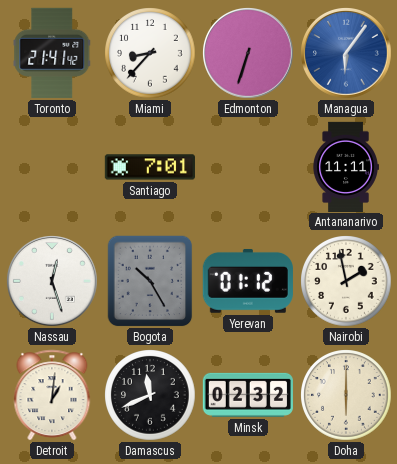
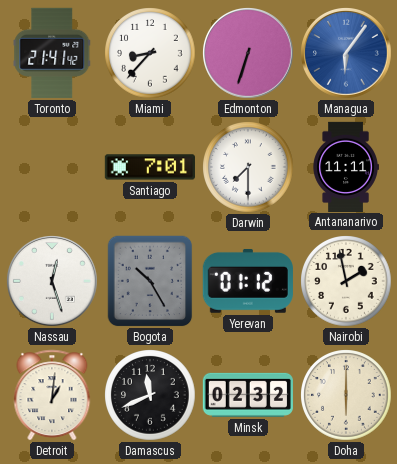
Darwin: none -> 7:30 (248, 167)
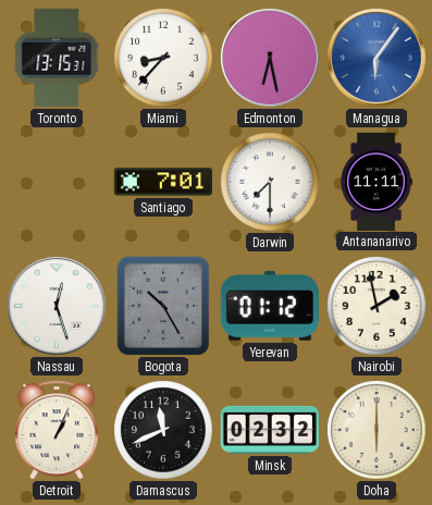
Toronto: 21:41 -> 13:15 (57, 58)
Edmonton: 6:33 -> 6:28 (271, 59)
Detroit: 1:01 -> 1:04 (57, 430)
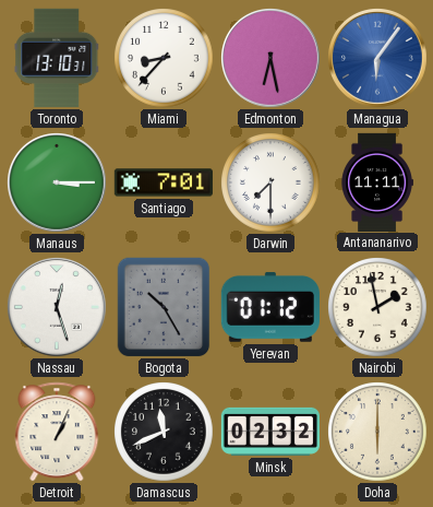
Toronto: 13:15 -> 13:10 (57, 58)
Manaus: none -> 3:15 (58, 184)
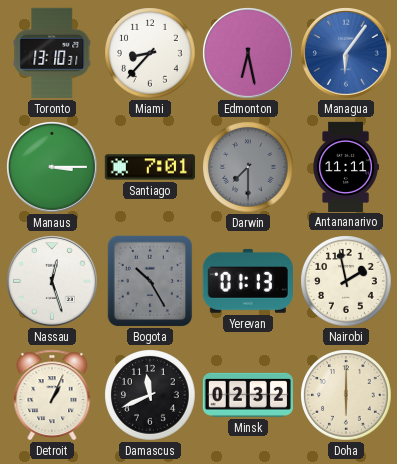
Darwin dial: white -> grey (248, 167)
Yerevan: 01:12 -> 01:13 (248, 281)
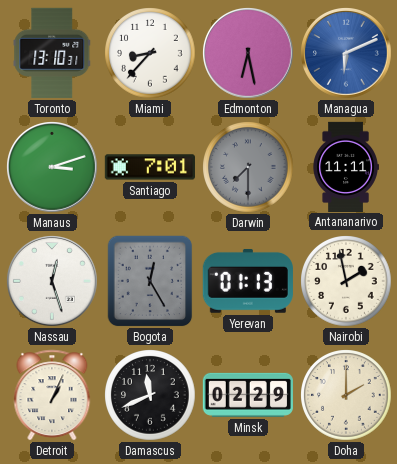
Managua: 6:06 -> 6:11 (347, 54)
Manaus: 3:15 -> 3:12 (53, 168)
Bogota: 10:25 -> 12:25 (150, 281)
Minsk: 02:32 -> 02:29 (248, 395)
Doha: 6:00 -> 2:00 (346, 395)
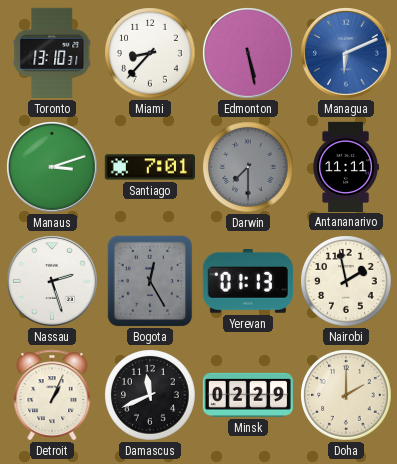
Edmonton: 6:28 -> 5:28 (249, 54)
Nassau: 12:27 -> 2:27 (53, 282)
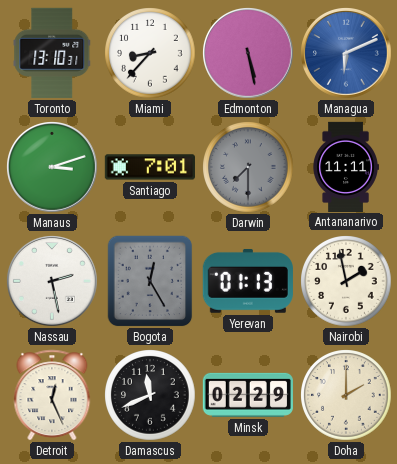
Nassau: 2:27 -> 2:28 (53, 282)
Detroit: 1:04 -> 12:26 (52, 395)
